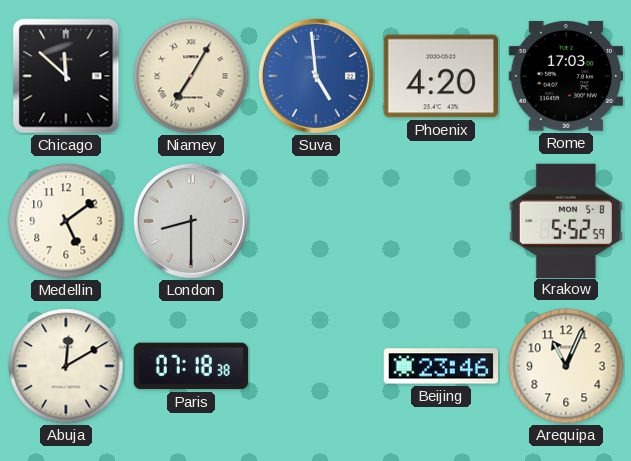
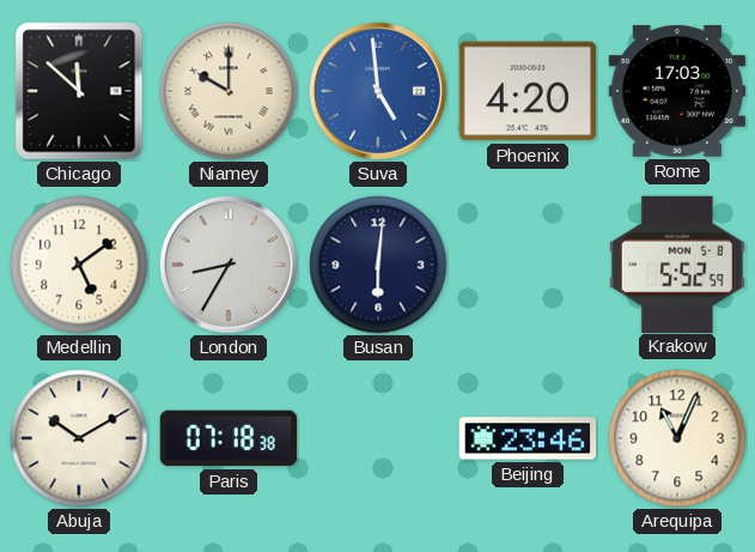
Niamey: 7:05 -> 10:00 (229, 91)
London: 8:30 -> 8:35 (229, 265)
Busan: none -> 6:01 (378, 265)
Abuja: 12:10 -> 10:10 (79, 438)
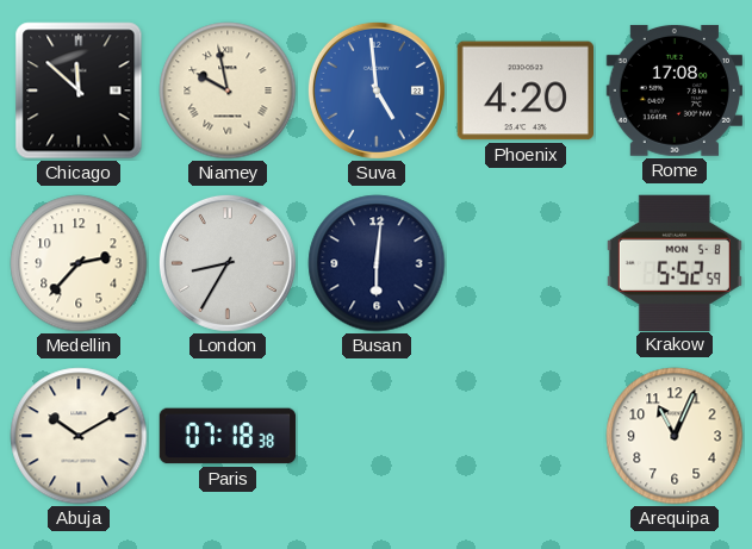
Niamey: 10:00 -> 9:58 (228, 91)
Rome: 17:03 -> 17:08 (673, 91)
Medellin: 5:09 -> 2:37 (79, 263)
Beijing: 23:46 -> none (528, 438)
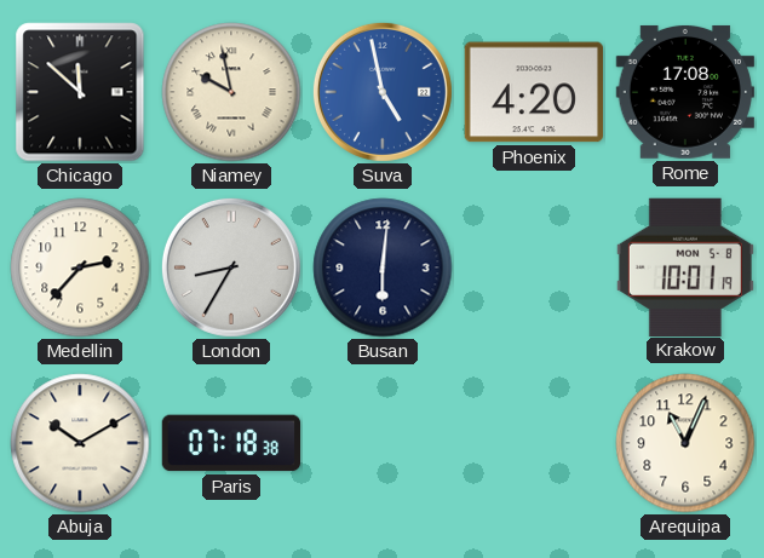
Suva: 4:59 -> 4:58 (383, 92)
Krakow: 5:52 -> 10:01 (685, 266)
